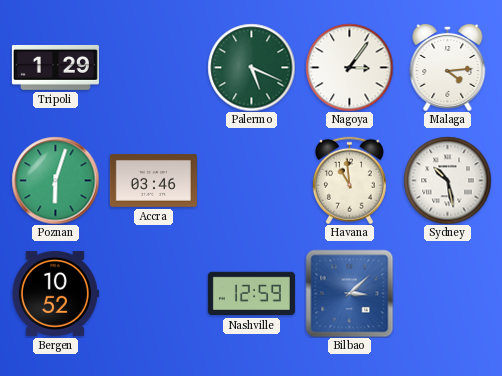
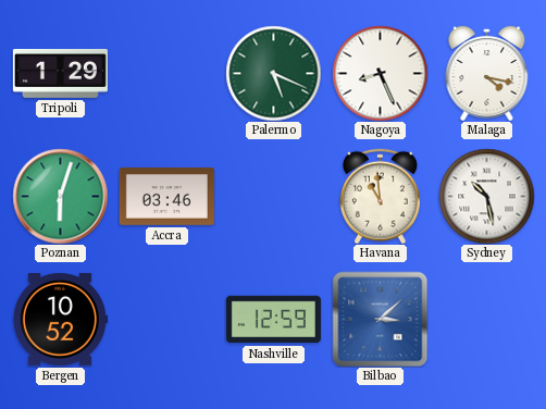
Nagoya: 3:06 -> 8:26 (380, 73)
Malaga: 4:14 -> 4:17 (487, 73)
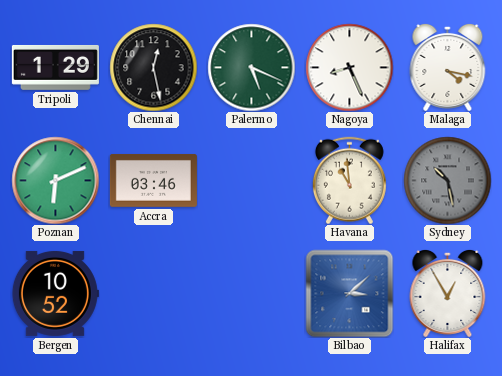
Chennai: none -> 12:28 (153, 67)
Poznan: 6:03 -> 6:11 (55, 180)
Sydney dial: white -> grey (447, 180)
Nashville: 12:59 -> none (273, 320)
Halifax: none -> 12:55 (448, 293)
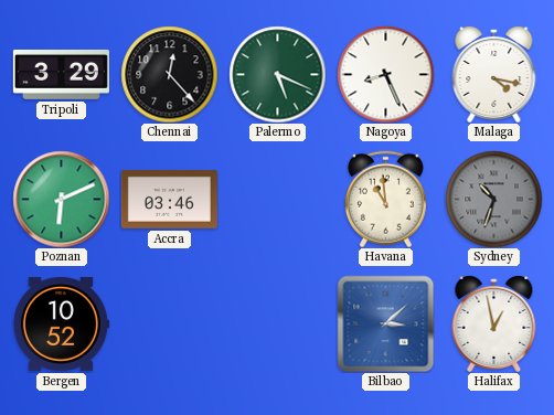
Tripoli: 1:29 -> 3:29 (61, 74)
Chennai: 12:28 -> 12:23 (169, 74)
Sydney: 10:28 -> 10:33 (493, 199)
Halifax: 12:55 -> 12:58 (494, 323)
